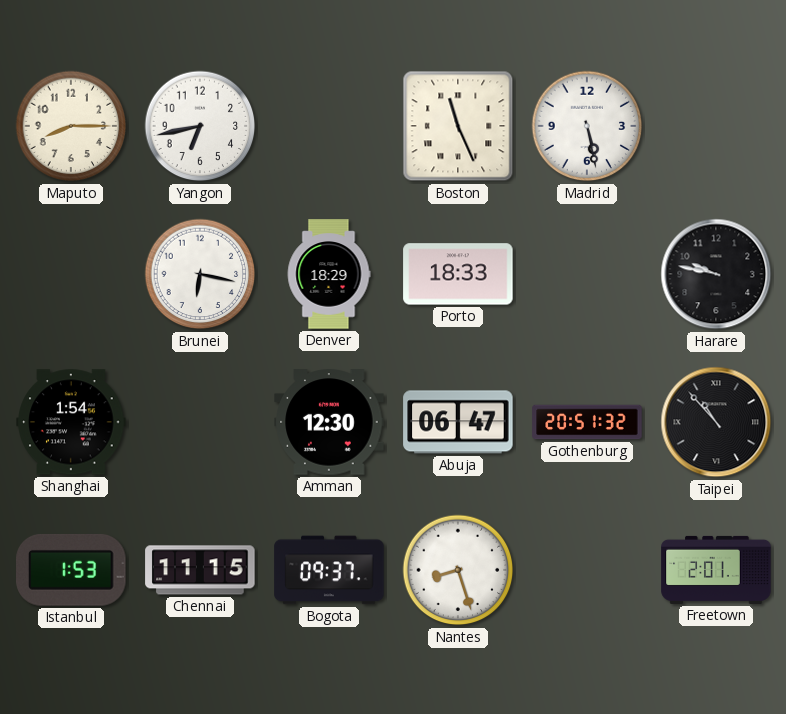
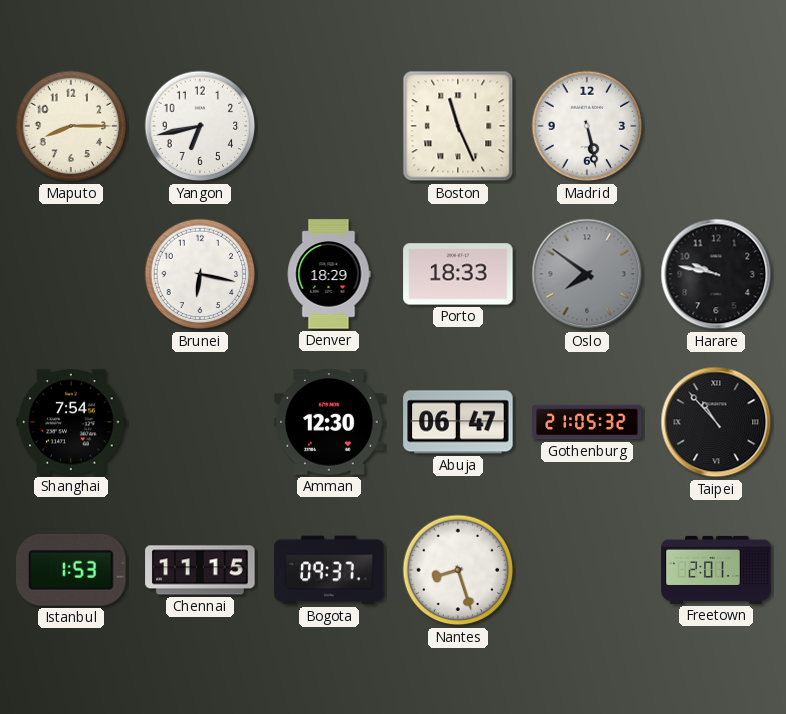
Oslo: none -> 7:51 (587, 274)
Shanghai: 1:54 -> 7:54 (71, 422)
Gothenburg: 20:51 -> 21:05 (587, 422)
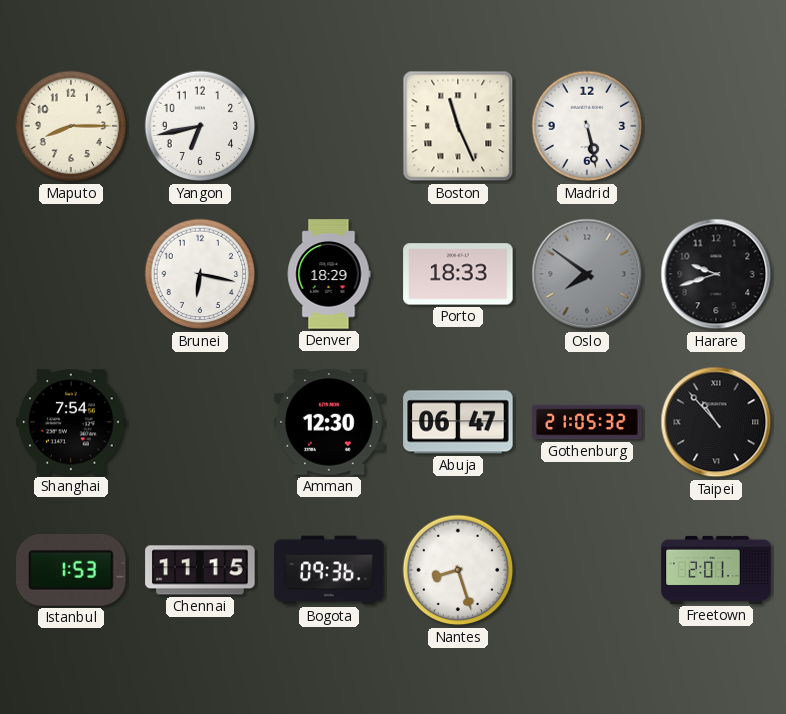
Harare: 9:47 -> 9:42 (716, 274)
Bogota: 09:37 -> 09:36 (329, 570)
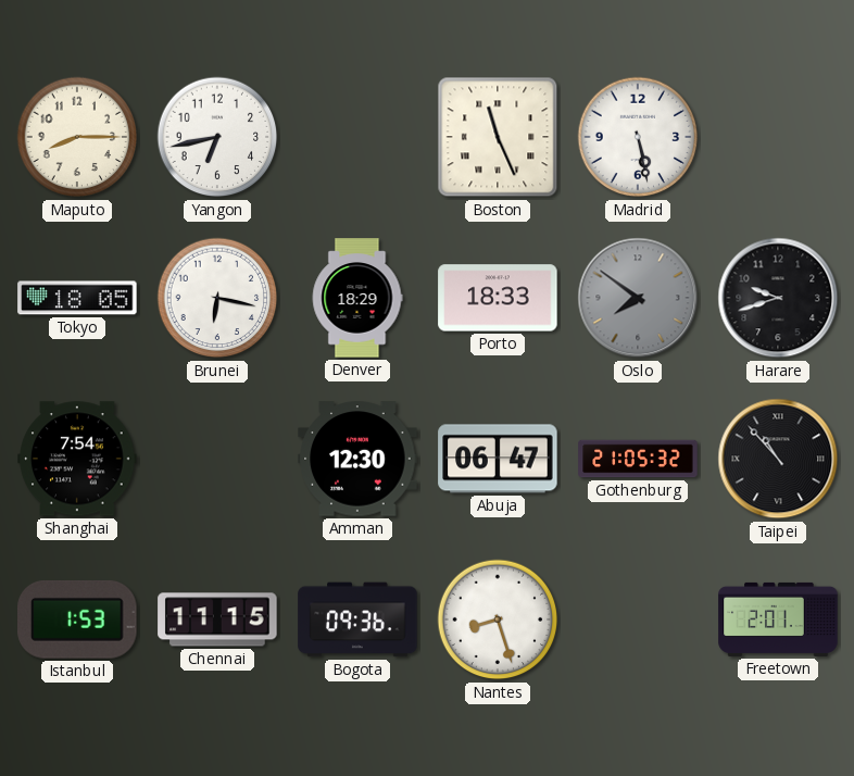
Tokyo: none -> 18:05 (77, 298)
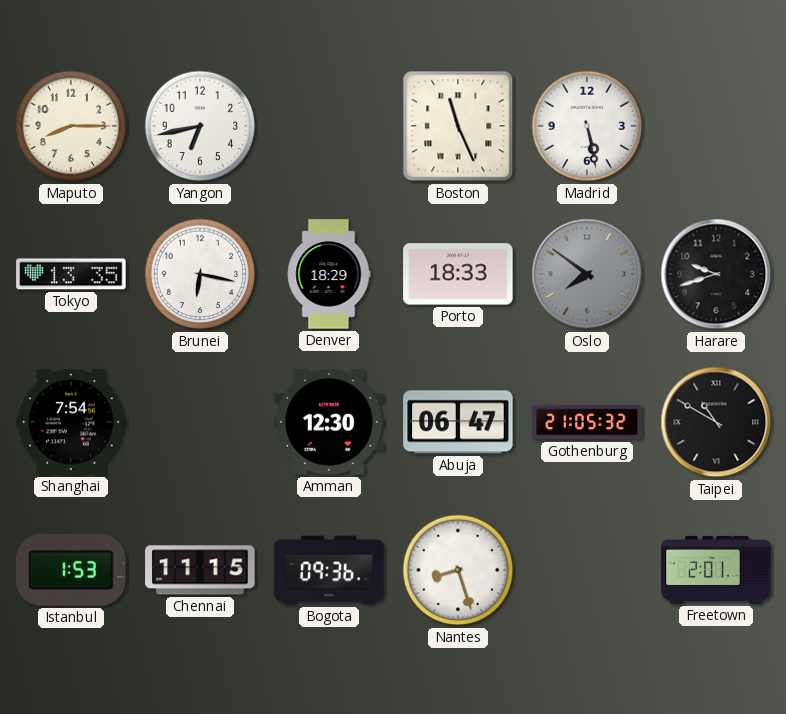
Tokyo: 18:05 -> 13:35 (71, 274)
Taipei: 10:53 -> 10:50 (716, 422)
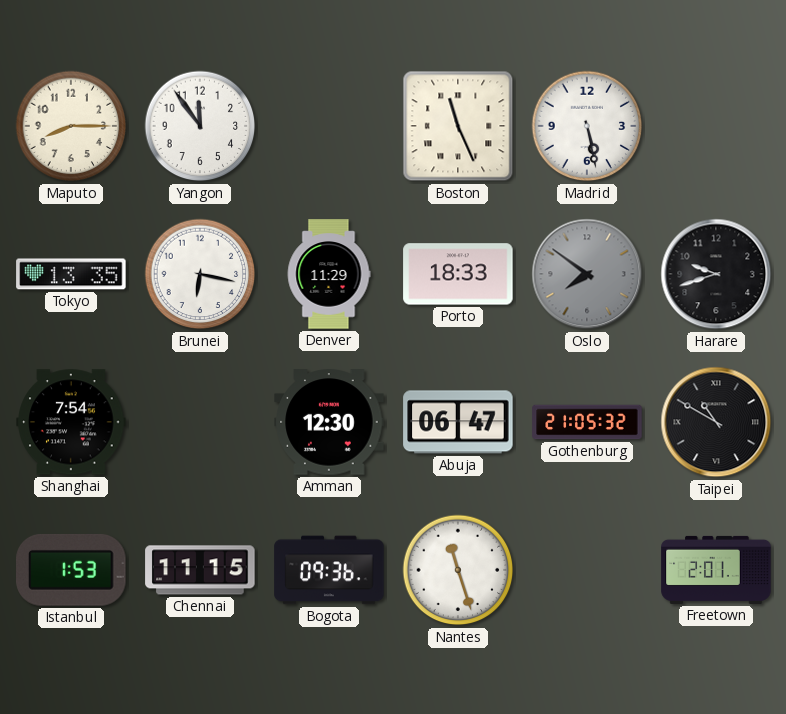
Yangon: 6:43 -> 11:54 (200, 126)
Denver: 18:29 -> 11:29 (329, 274)
Nantes: 8:27 -> 11:27 (458, 570)
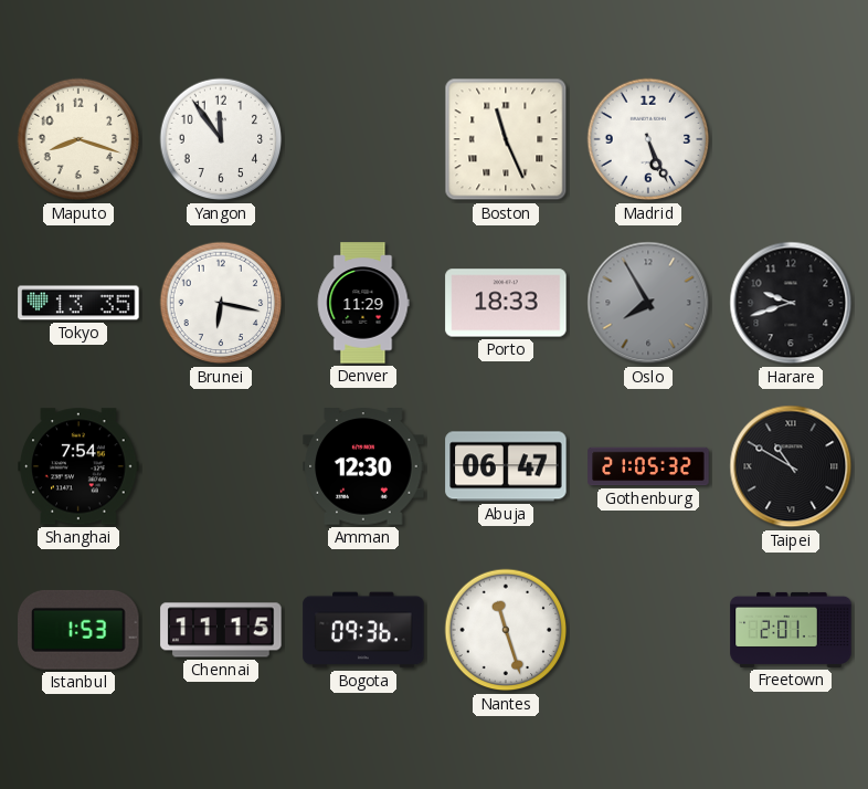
Maputo: 8:15 -> 8:18 (78, 139)
Madrid: 5:28 -> 5:26 (648, 139)
Oslo: 7:51 -> 7:55 (648, 303)
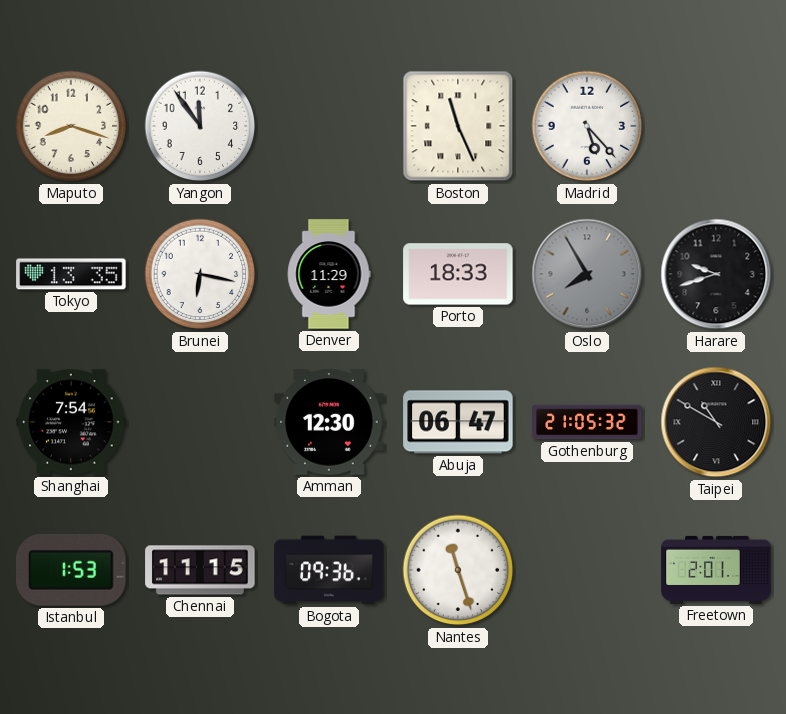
Madrid: 5:26 -> 5:23 (587, 126)
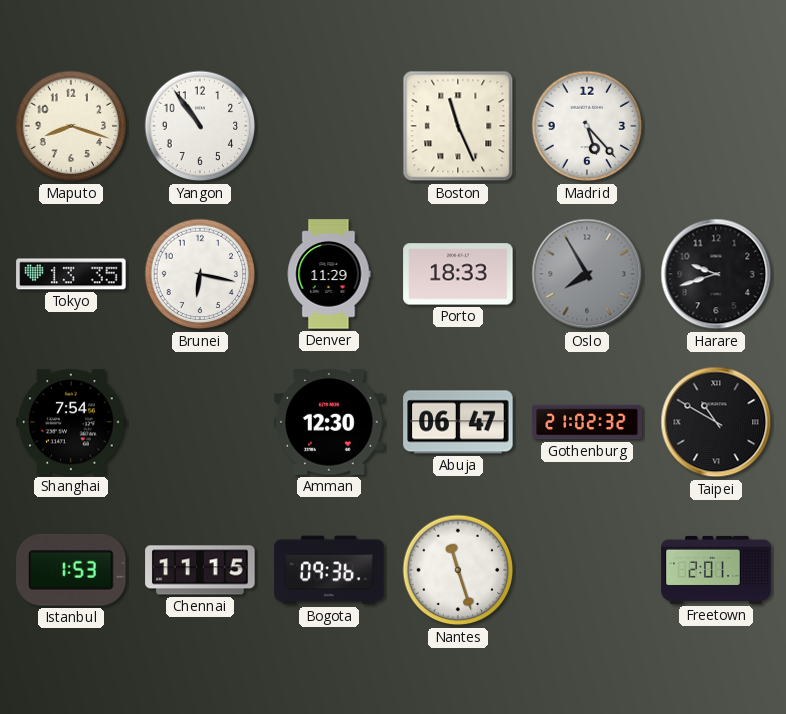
Yangon: 11:54 -> 10:54 (200, 126)
Gothenburg: 21:05 -> 21:02 (587, 422)
